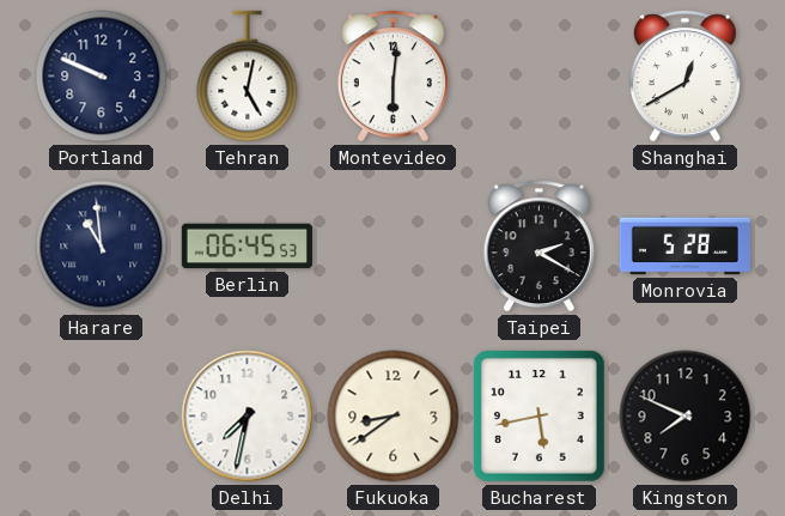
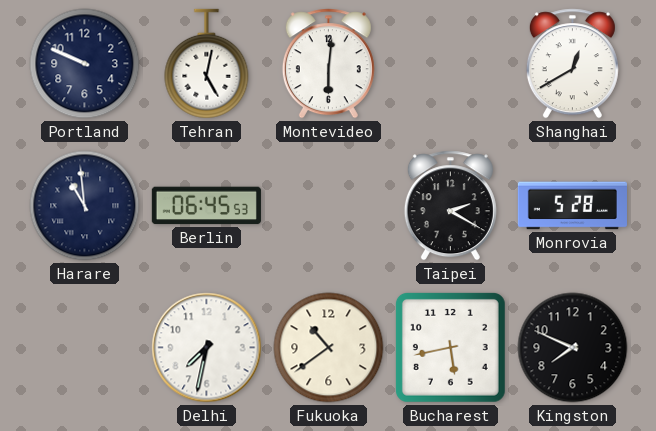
Fukuoka: 8:39 -> 10:39 (329, 348)
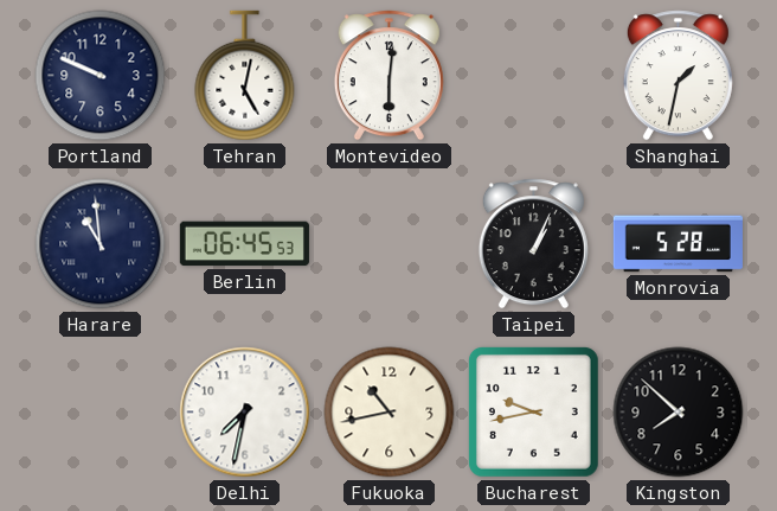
Shanghai: 12:40 -> 1:32 (678, 76)
Taipei: 2:20 -> 1:04 (533, 244)
Fukuoka: 10:39 -> 10:43 (390, 413)
Bucharest: 5:43 -> 9:43 (533, 411)
Kingston: 7:49 -> 7:52 (679, 413)
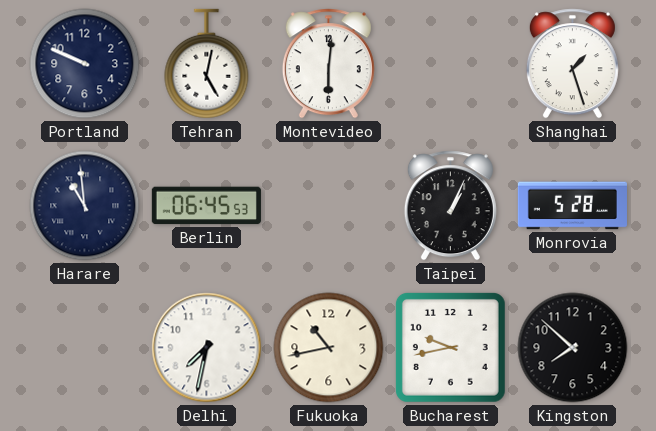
Shanghai: 1:32 -> 1:27 (572, 64)
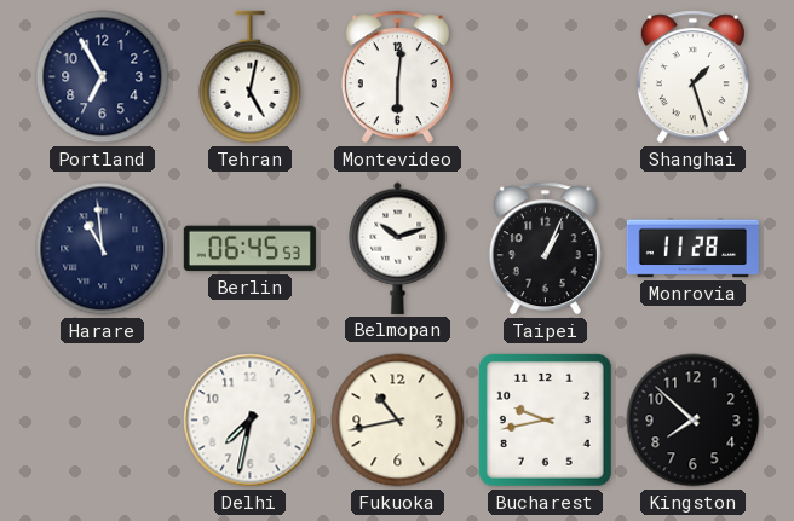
Portland: 9:49 -> 6:55 (103, 77)
Belmopan: none -> 10:12 (398, 248)
Monrovia: 5:28 -> 11:28 (692, 249)
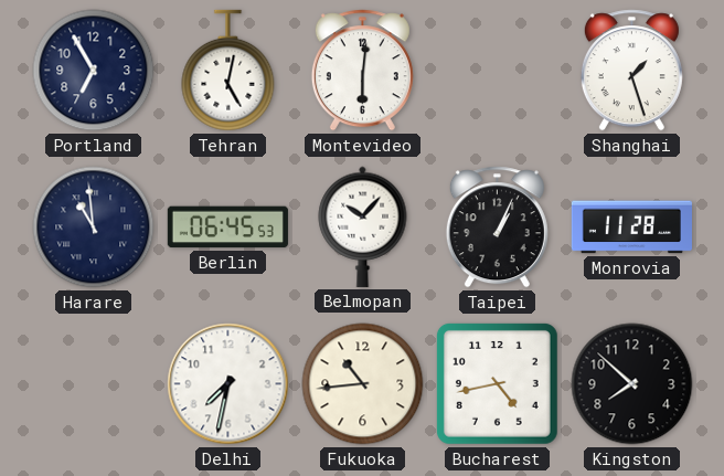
Belmopan: 10:12 -> 10:07 (363, 226)
Fukuoka: 10:43 -> 10:44 (363, 384)
Bucharest: 9:43 -> 4:43 (497, 383)
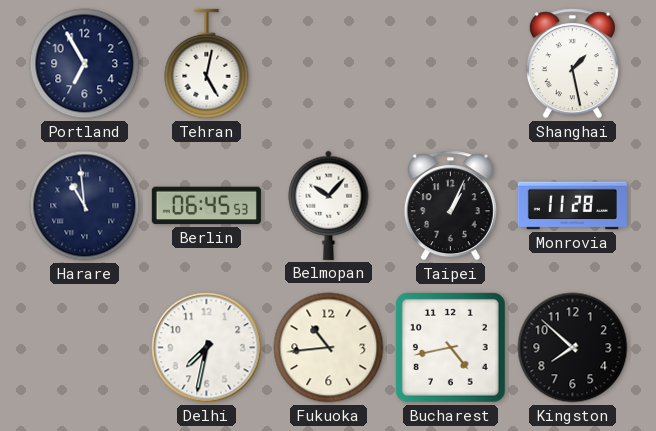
Montevideo: 6:01 -> none (362, 71)
Shanghai: 1:27 -> 1:28 (572, 64)
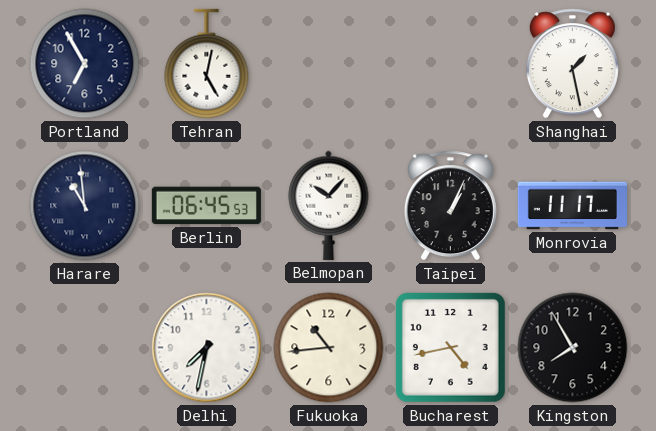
Monrovia: 11:28 -> 11:17 (572, 206)
Kingston: 7:52 -> 7:55 (573, 348)
